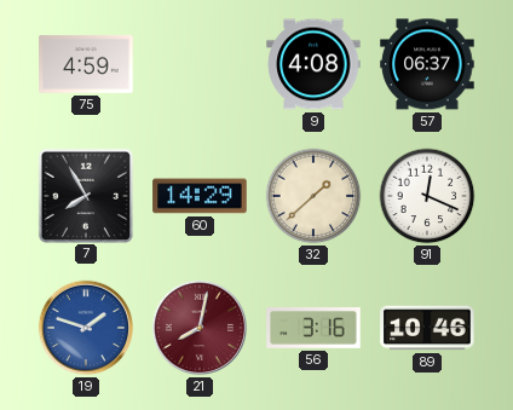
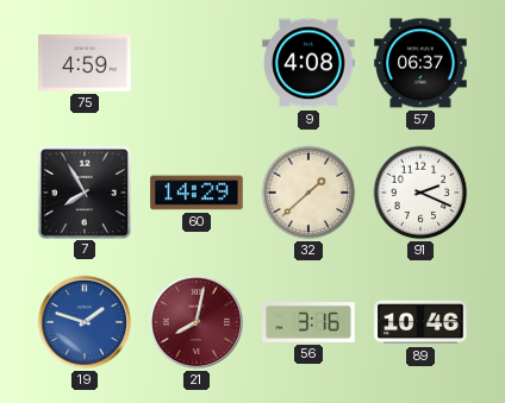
91: 12:19 -> 2:19 (420, 193)
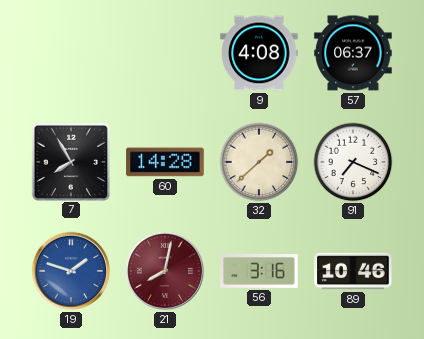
75: 4:59 -> none (85, 63)
60: 14:29 -> 14:28 (165, 162)
91: 2:19 -> 7:19 (353, 162)
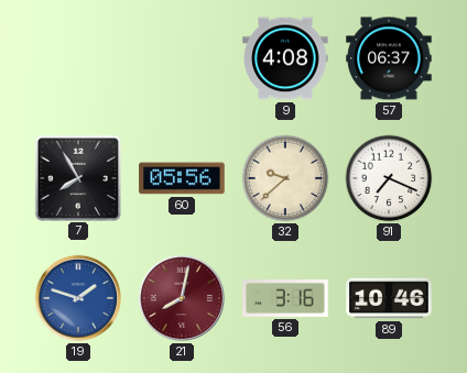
60: 14:28 -> 05:56 (182, 178)
32: 1:38 -> 9:38 (285, 178)
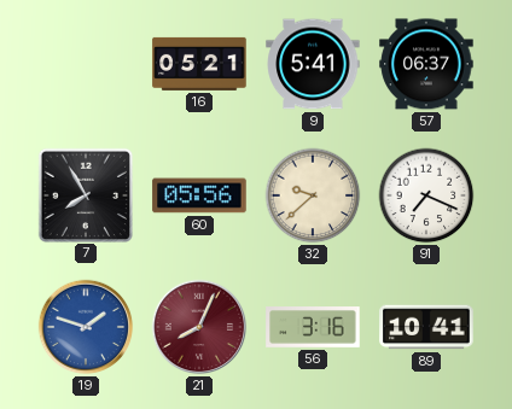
16: none -> 05:21 (199, 64)
9: 4:08 -> 5:41 (313, 64)
21: 8:02 -> 8:04 (199, 327)
89: 10:46 -> 10:41 (426, 327)
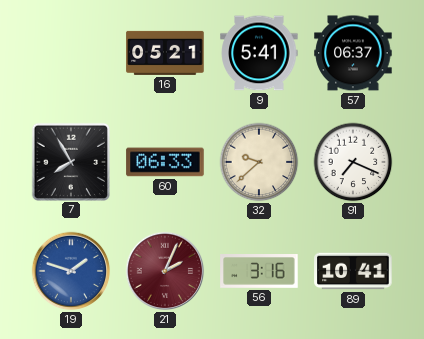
60: 05:56 -> 06:33 (165, 162)
21: 8:04 -> 2:04 (165, 271)
